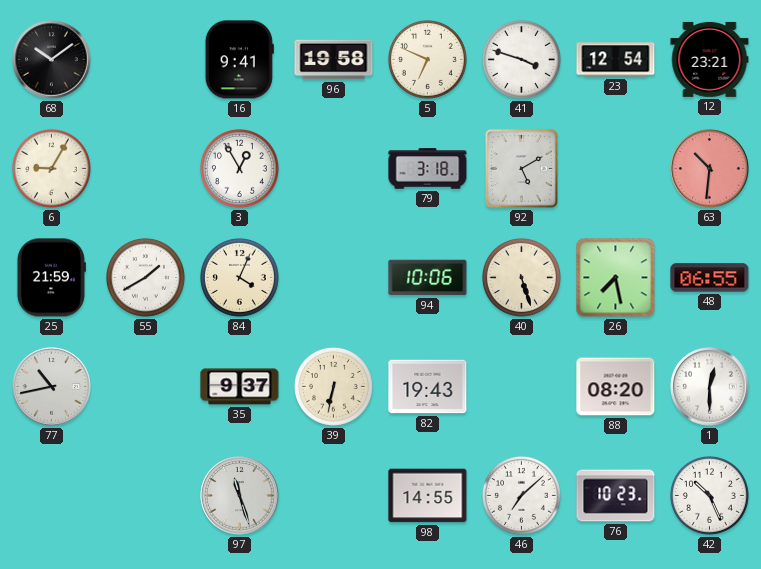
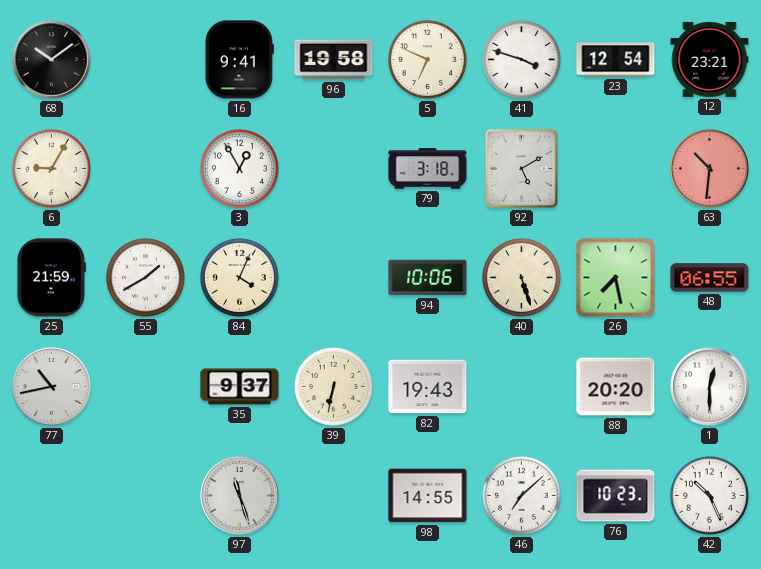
88: 08:20 -> 20:20 (616, 387)
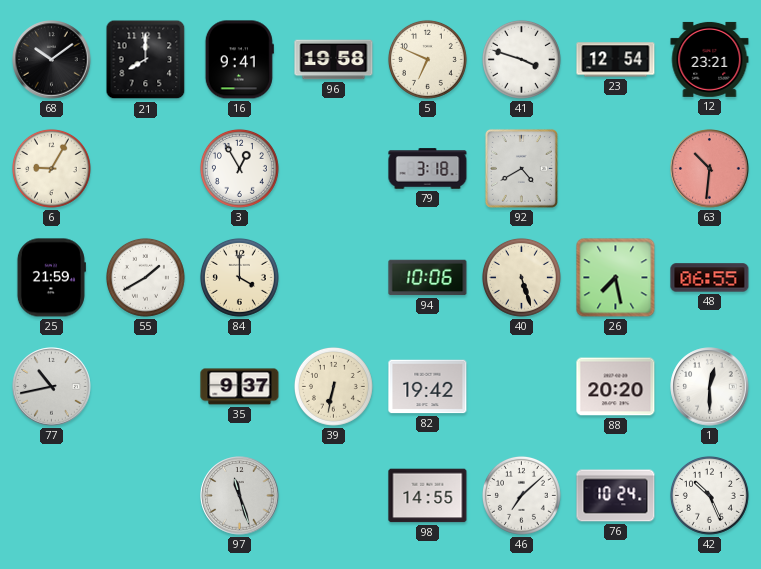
21: none -> 8:00 (146, 60)
92: 5:10 -> 4:40 (521, 168)
84: 4:04 -> 4:00 (239, 277)
82: 19:43 -> 19:42 (428, 387)
76: 10:23 -> 10:24 (616, 496)
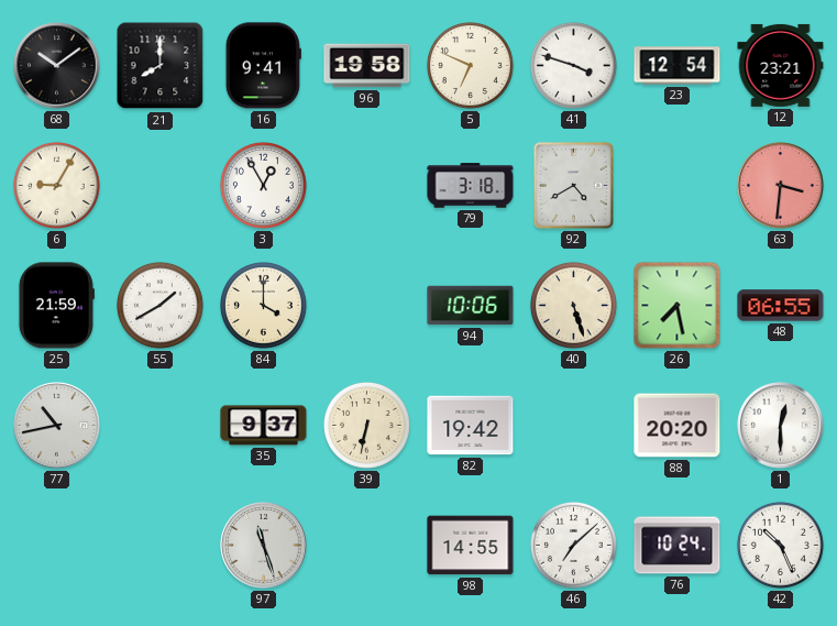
63: 10:31 -> 3:31 (781, 186)
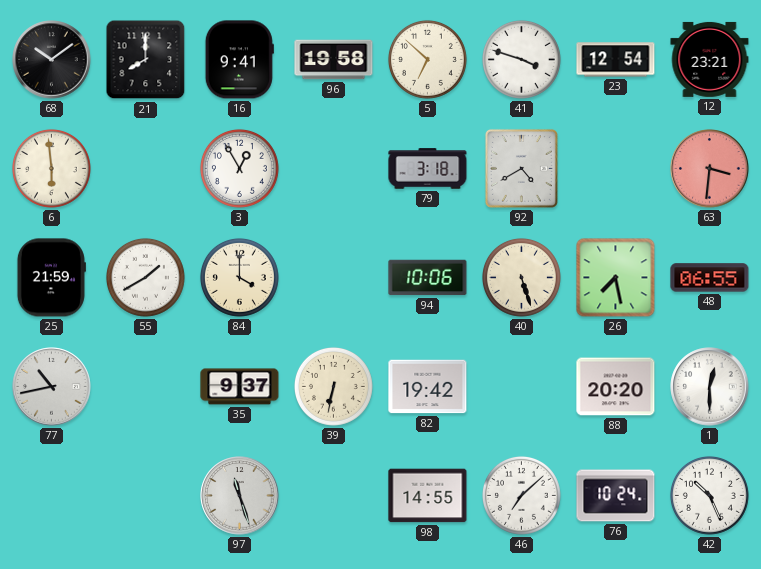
5: 6:49 -> 6:52 (427, 59)
6: 9:05 -> 5:59 (51, 168)
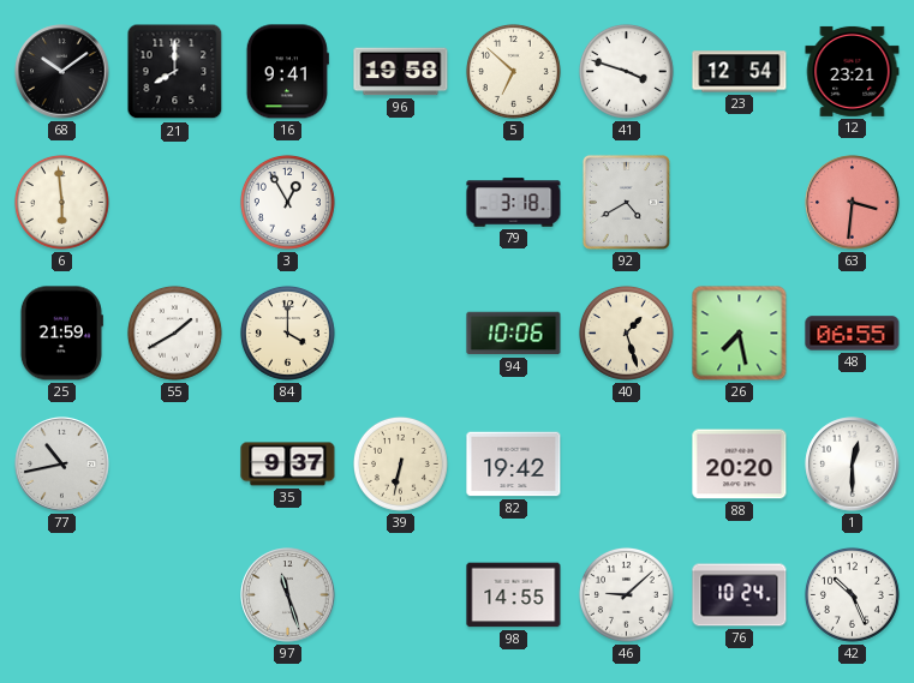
40: 5:27 -> 1:27 (626, 332)
46: 7:08 -> 9:08 (626, 594)
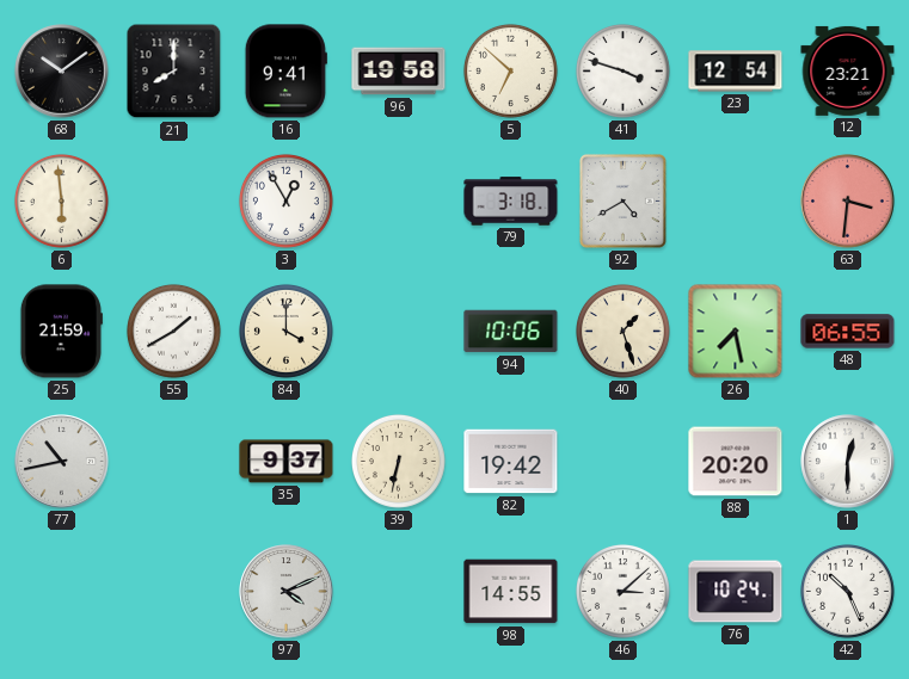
97: 11:27 -> 4:11 (287, 592)
46: 9:08 -> 3:08 (622, 591)
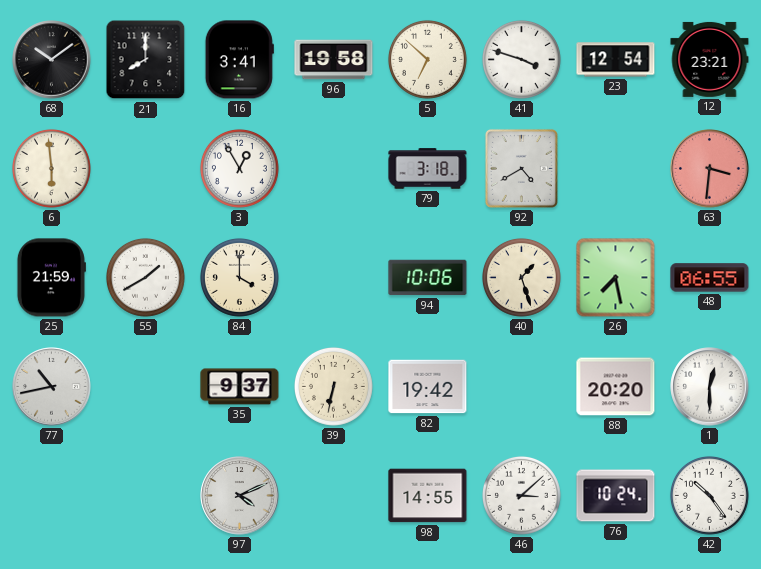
16: 9:41 -> 3:41 (239, 60)
42: 10:26 -> 10:24 (709, 495)
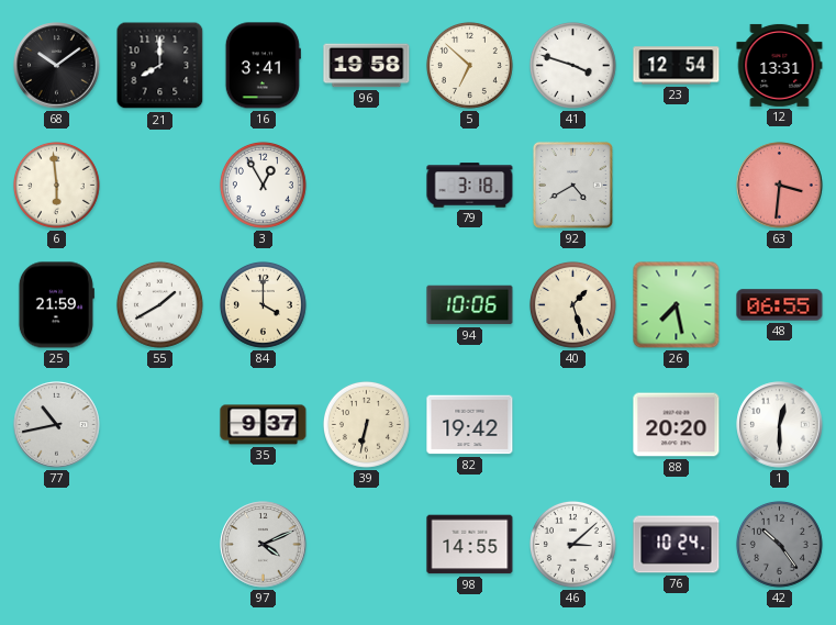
12: 23:21 -> 13:31 (780, 65)
42 dial: white -> grey (779, 544)
